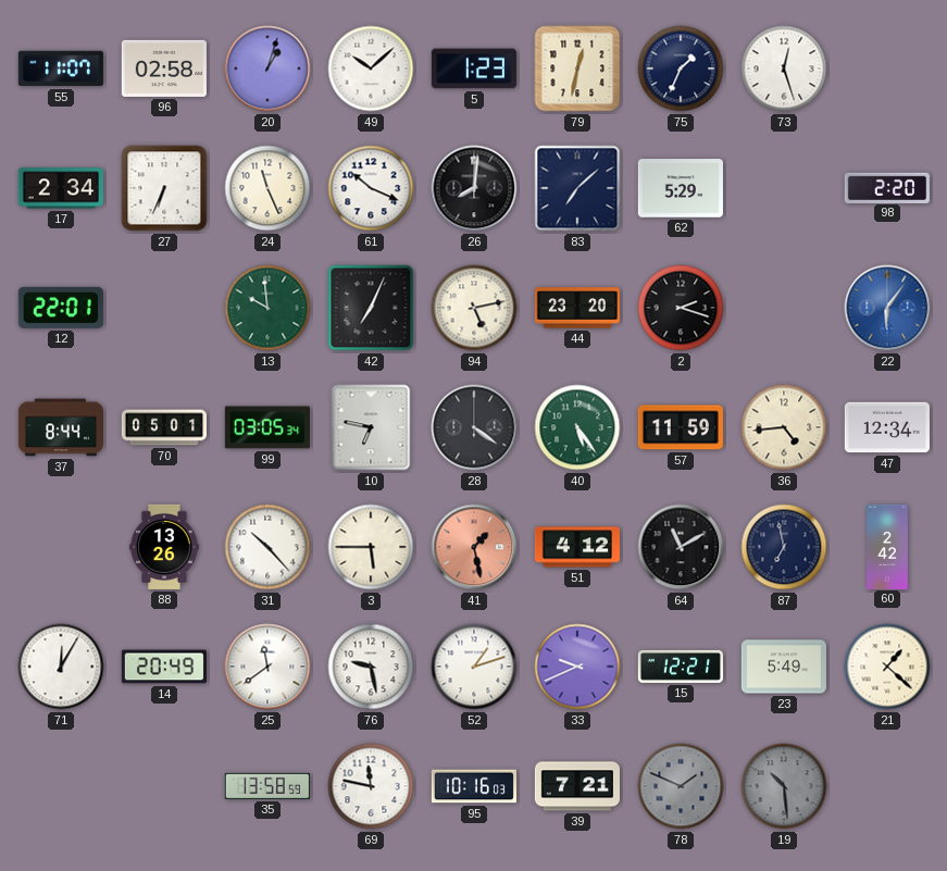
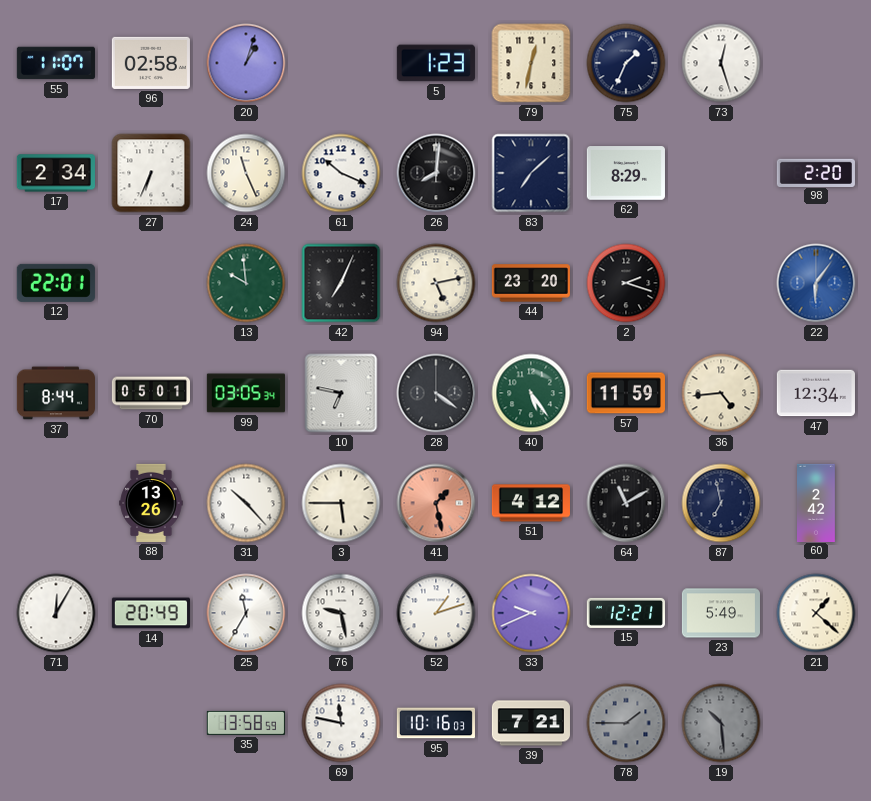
49: 10:08 -> none (371, 69)
62: 5:29 -> 8:29 (626, 173)
25: 11:39 -> 11:35 (246, 613)
78: 1:49 -> 1:45 (626, 723)
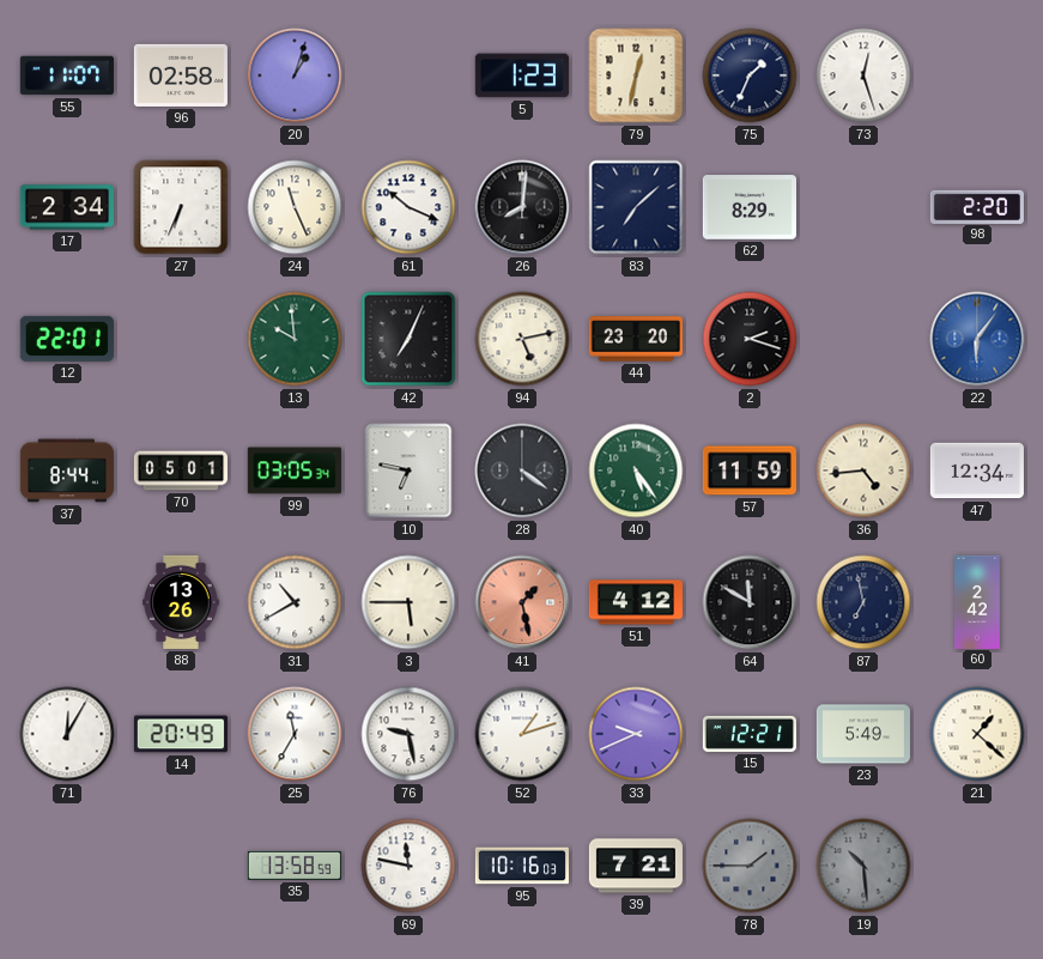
31: 10:23 -> 10:40 (295, 602)
64: 11:10 -> 11:50 (750, 602)
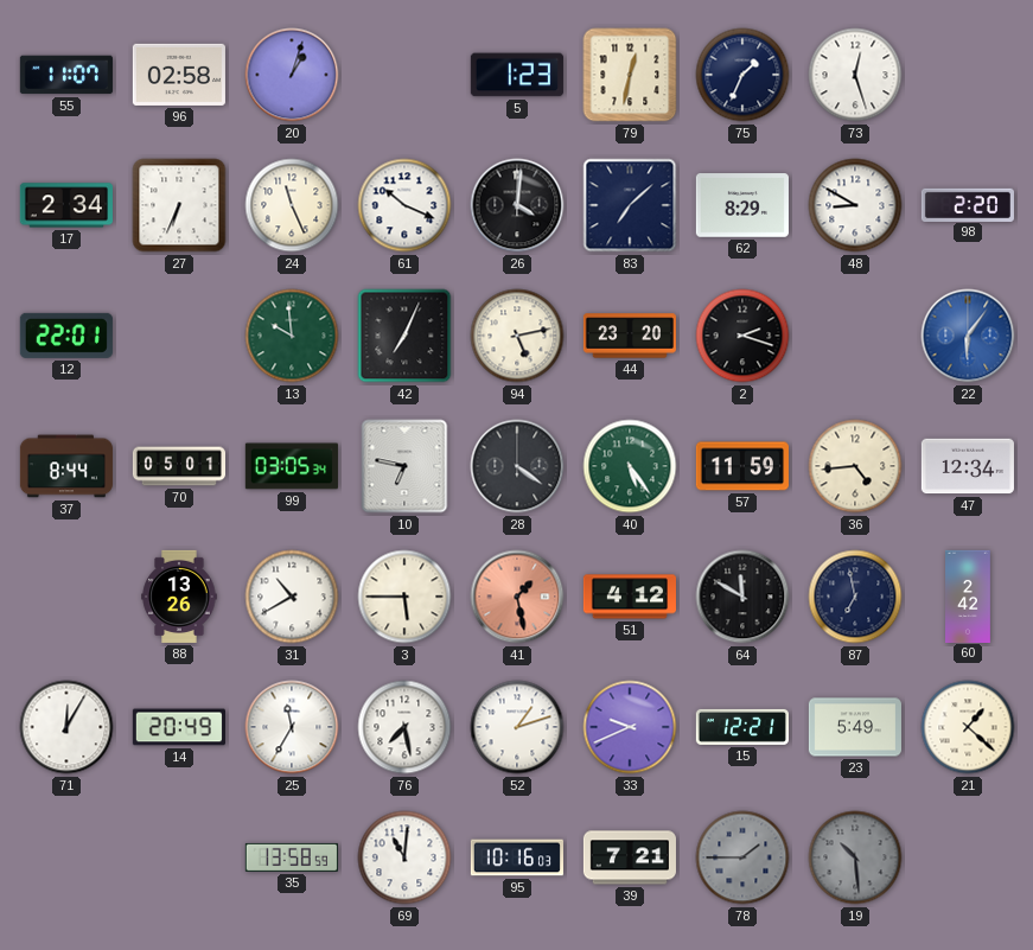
26: 8:01 -> 4:01 (517, 205)
48: none -> 8:50 (855, 205)
76: 9:28 -> 7:28 (404, 727)
69: 11:47 -> 11:01 (404, 857)
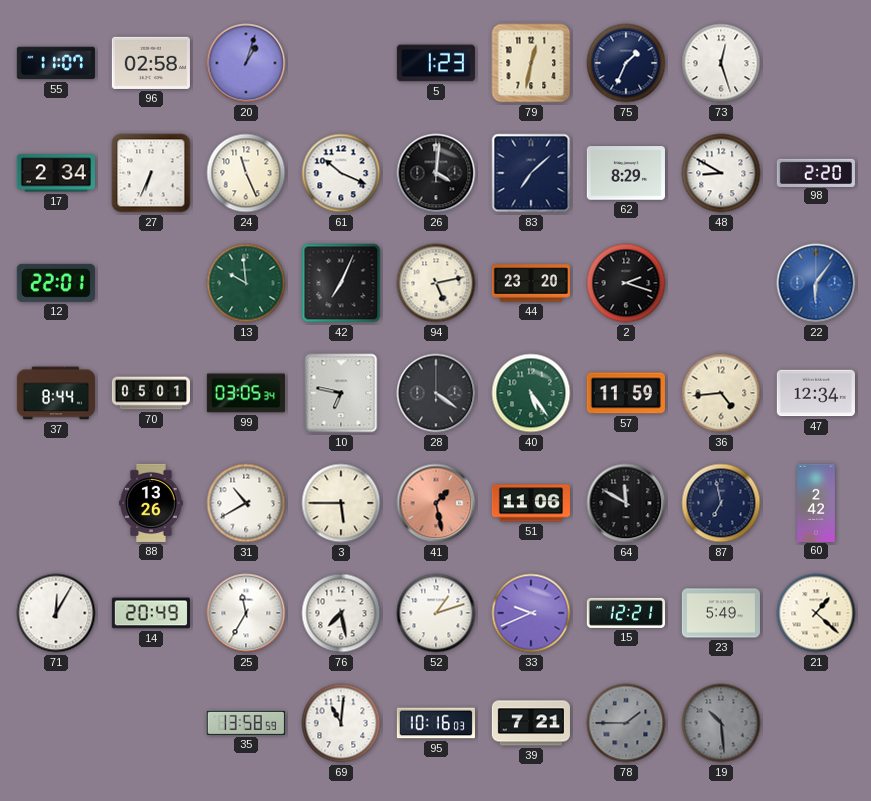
51: 4:12 -> 11:06 (531, 503)
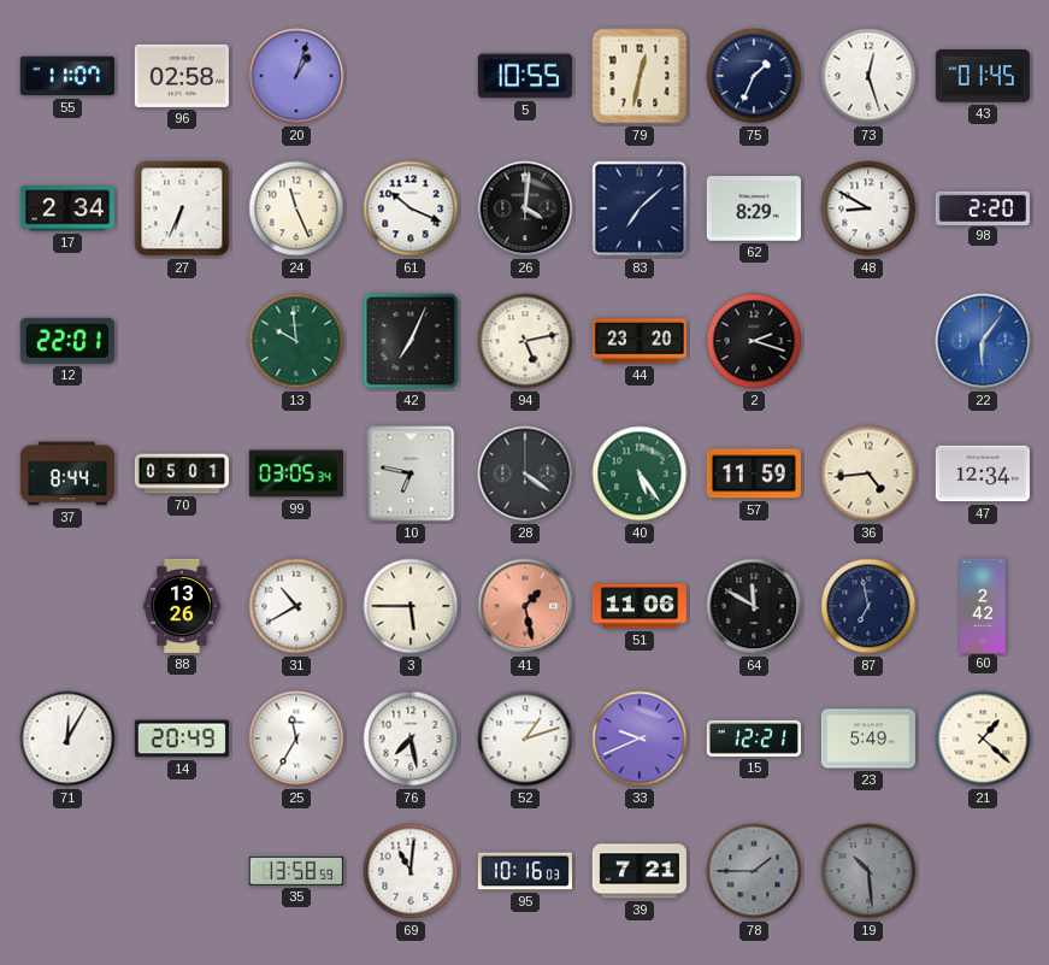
5: 1:23 -> 10:55 (525, 76)
43: none -> 01:45 (983, 76)
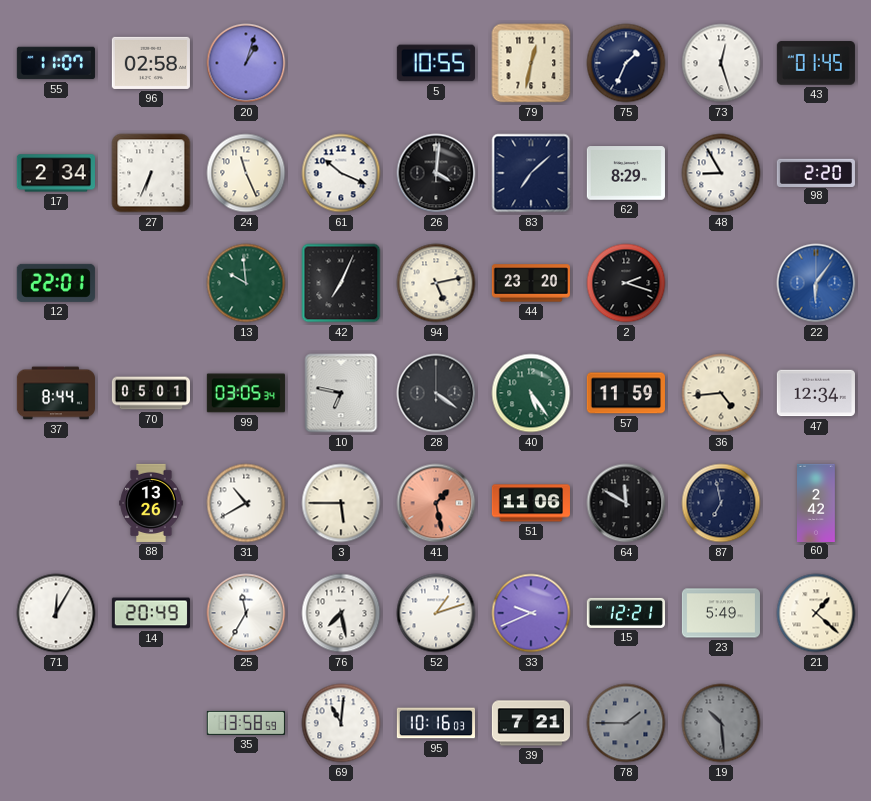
48: 8:50 -> 8:55 (721, 173)
